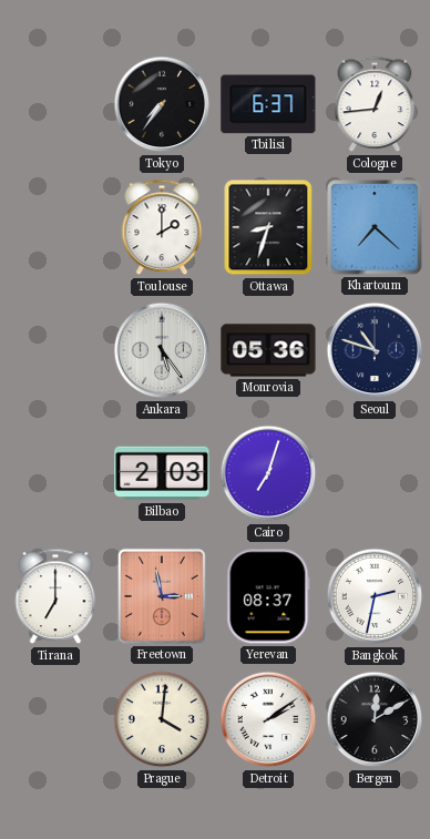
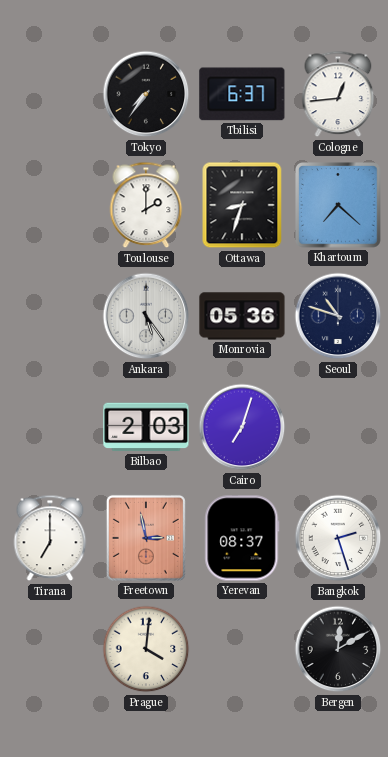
Bangkok: 2:32 -> 2:27 (338, 538)
Detroit: 2:09 -> none (268, 719)
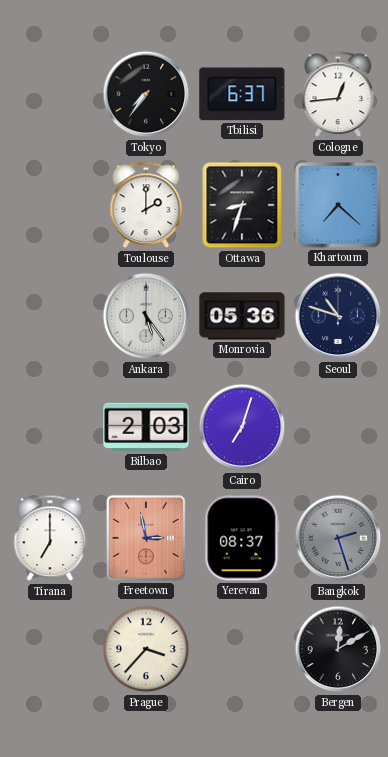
Bangkok dial: white -> grey (338, 538)
Prague: 4:01 -> 3:37 (146, 649)
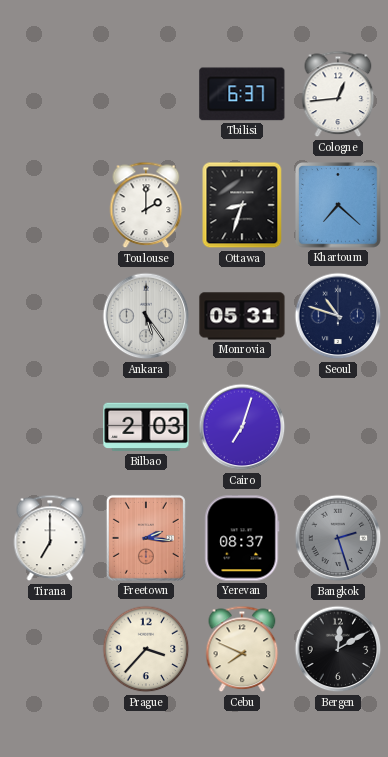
Tokyo: 7:36 -> none (146, 94)
Monrovia: 05:36 -> 05:31 (242, 316)
Freetown: 2:58 -> 2:16 (146, 538)
Cebu: none -> 7:49 (242, 649)
